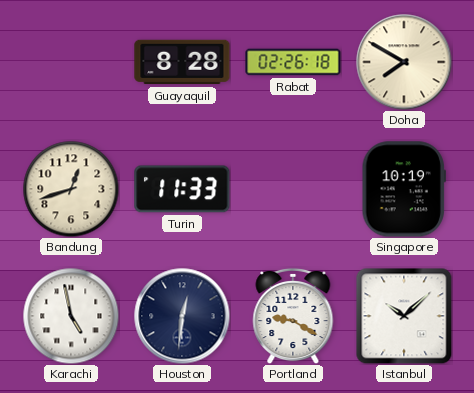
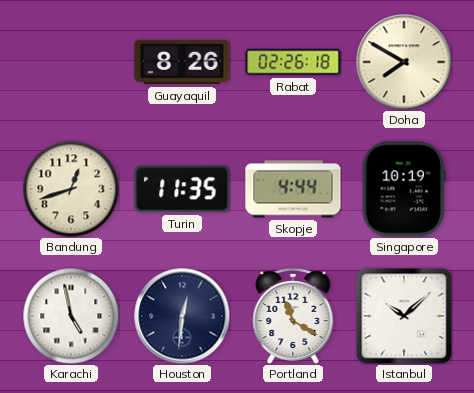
Guayaquil: 8:28 -> 8:26 (182, 62)
Turin: 11:33 -> 11:35 (182, 189)
Skopje: none -> 4:44 (293, 189)
Portland: 9:20 -> 11:20 (293, 316)
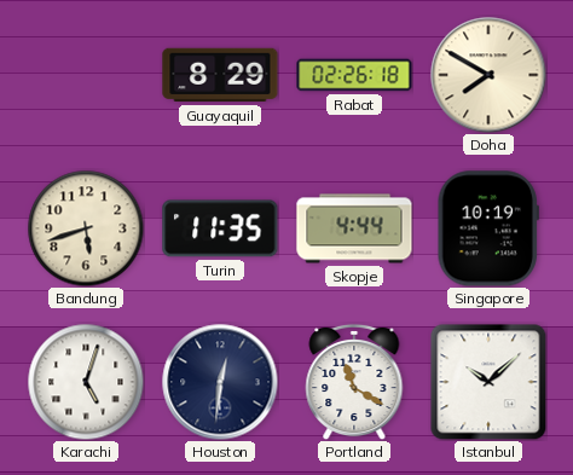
Guayaquil: 8:26 -> 8:29 (220, 75)
Bandung: 12:42 -> 5:42 (86, 228)
Karachi: 4:58 -> 5:03 (86, 382)
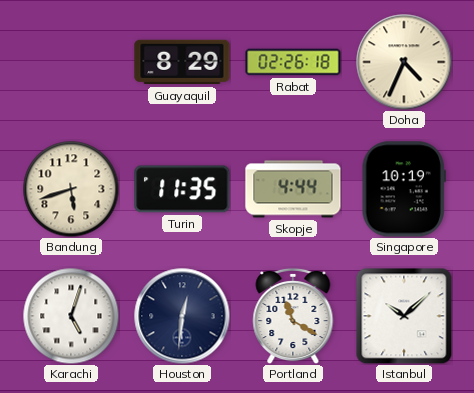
Doha: 7:50 -> 4:34 (404, 62)
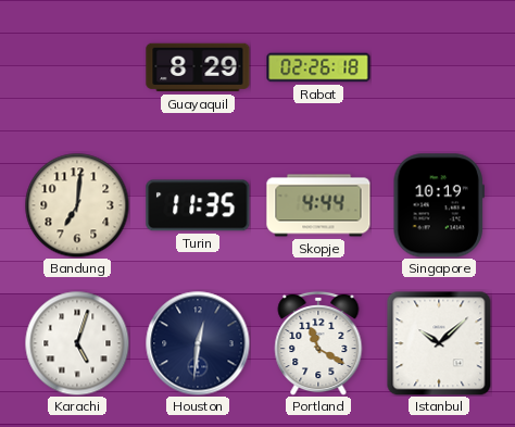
Doha: 4:34 -> none (404, 62)
Bandung: 5:42 -> 7:01 (77, 205)
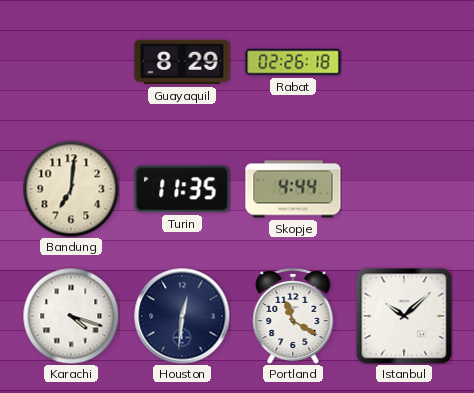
Singapore: 10:19 -> none (439, 205)
Karachi: 5:03 -> 4:18 (71, 316)
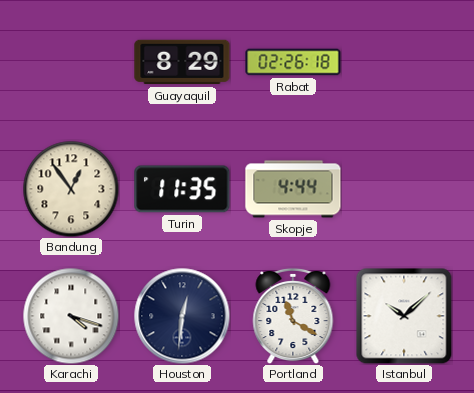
Bandung: 7:01 -> 12:54 (71, 189)
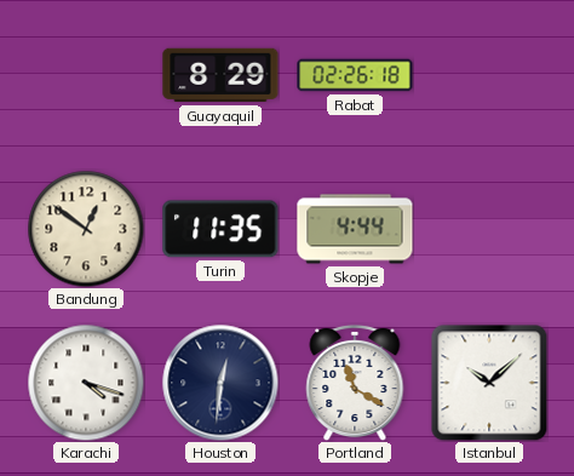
Bandung: 12:54 -> 12:51 (86, 229)
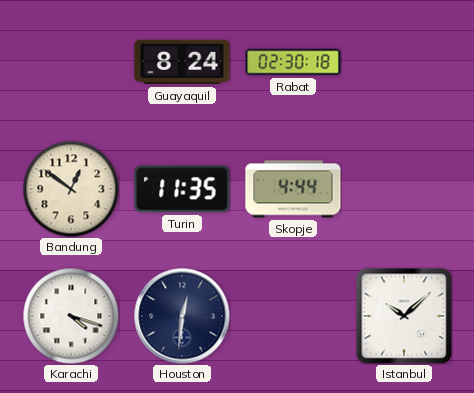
Guayaquil: 8:29 -> 8:24 (182, 62)
Rabat: 02:26 -> 02:30 (293, 62)
Portland: 11:20 -> none (355, 383)
